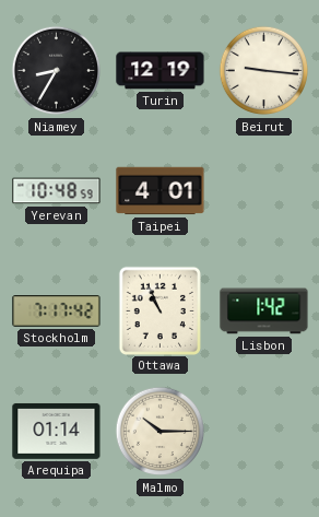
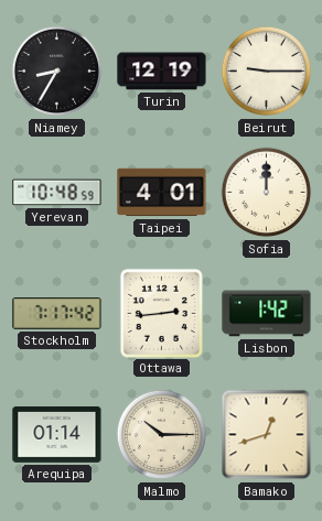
Beirut: 9:16 -> 9:15 (267, 72)
Sofia: none -> 12:00 (267, 193)
Ottawa: 10:56 -> 2:44 (161, 313)
Bamako: none -> 12:42 (267, 435)
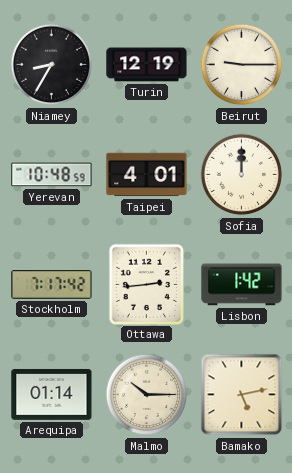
Bamako: 12:42 -> 5:13 (242, 395)
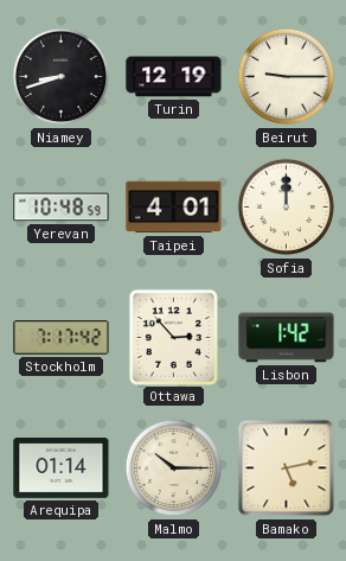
Niamey: 8:35 -> 8:42 (62, 77)
Ottawa: 2:44 -> 2:53 (173, 337)
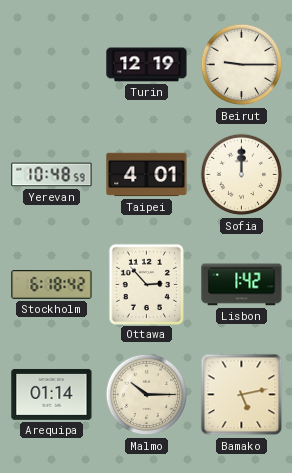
Niamey: 8:42 -> none (62, 77)
Stockholm: 7:17 -> 6:18 (52, 285)
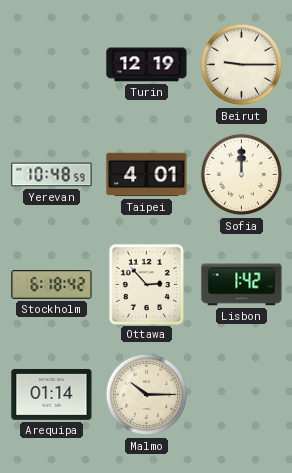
Bamako: 5:13 -> none (242, 395)
